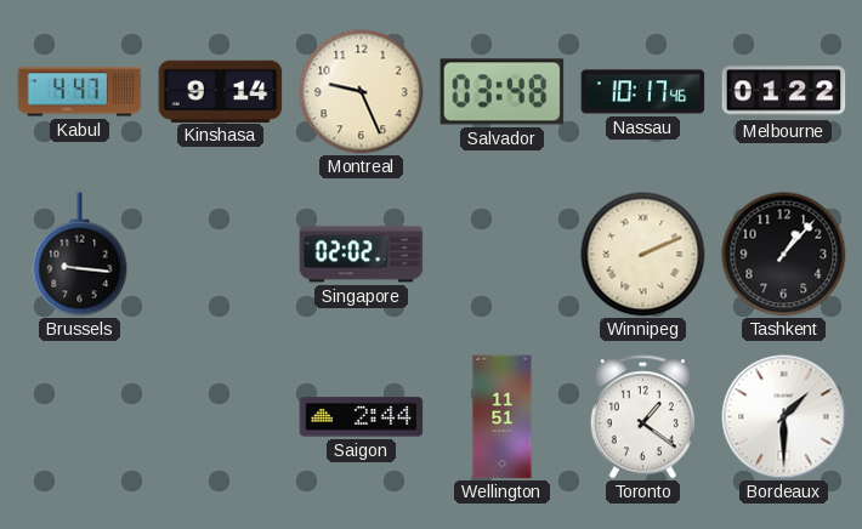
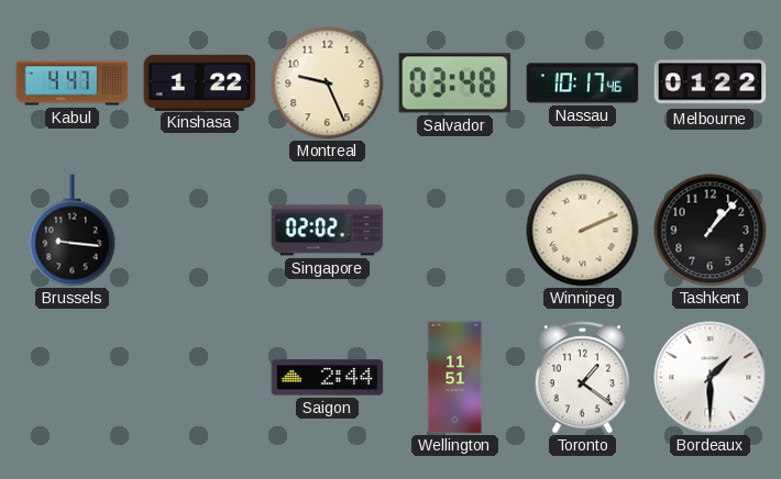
Kinshasa: 9:14 -> 1:22 (200, 82)
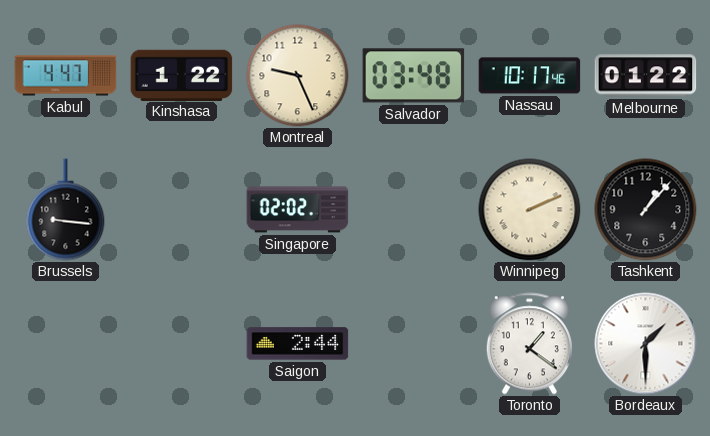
Wellington: 11:51 -> none (455, 378)
